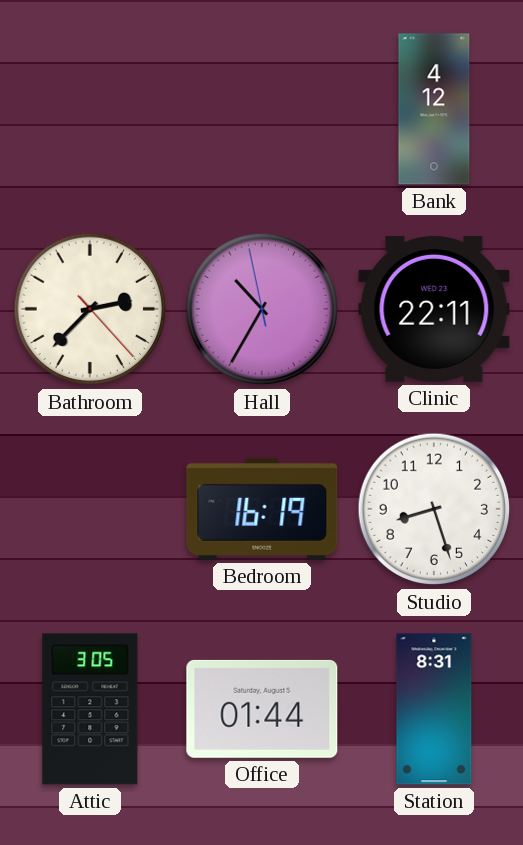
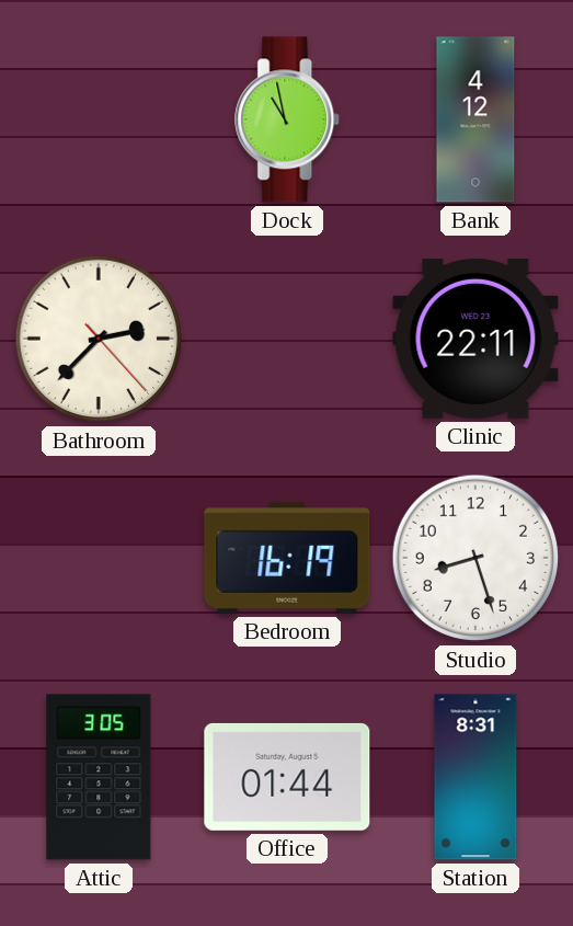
Dock: none -> 10:58 (288, 119)
Hall: 10:34 -> none (262, 309)
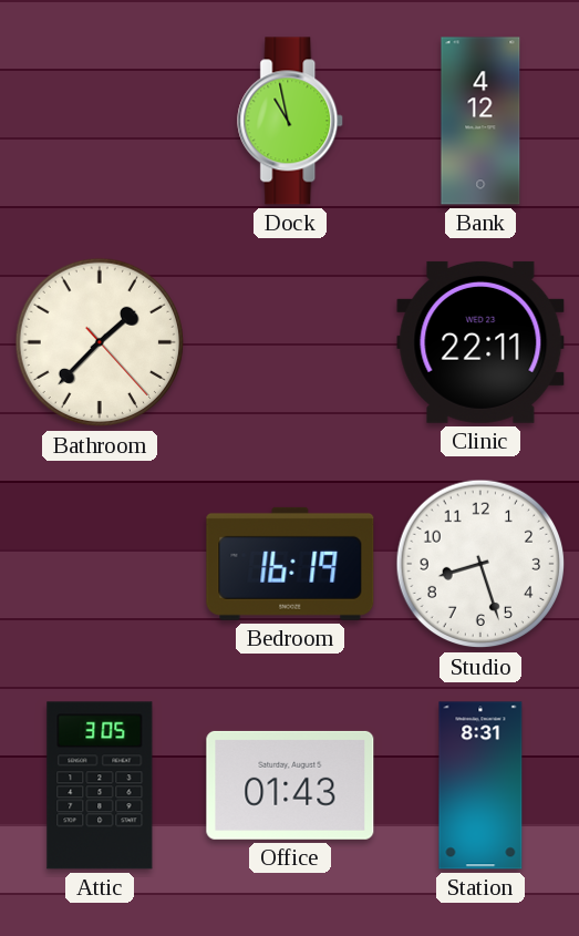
Bathroom: 2:37 -> 1:37 (100, 342)
Office: 01:44 -> 01:43 (290, 785)
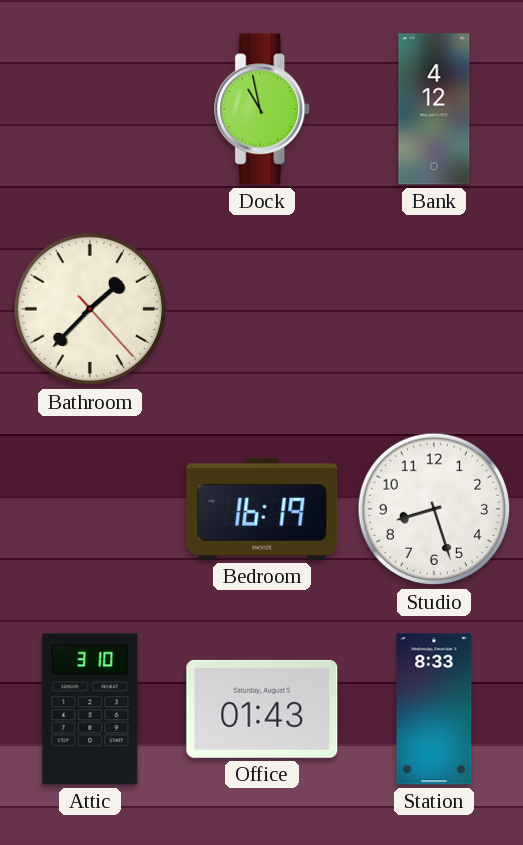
Clinic: 22:11 -> none (480, 342)
Attic: 3:05 -> 3:10 (90, 709)
Station: 8:31 -> 8:33 (434, 709)
